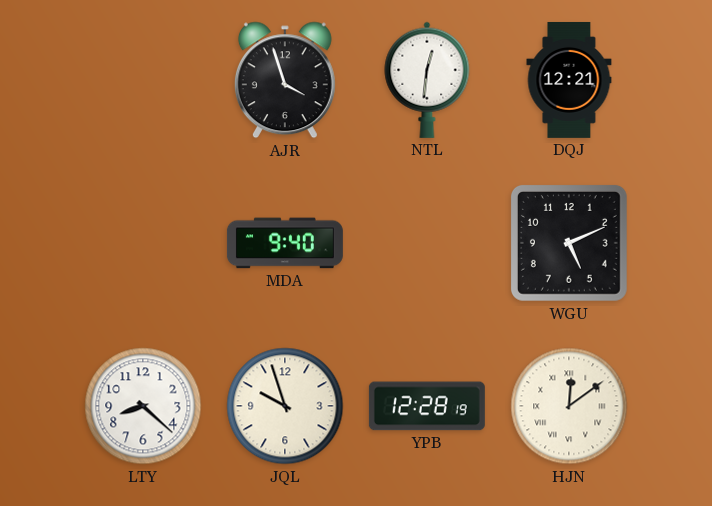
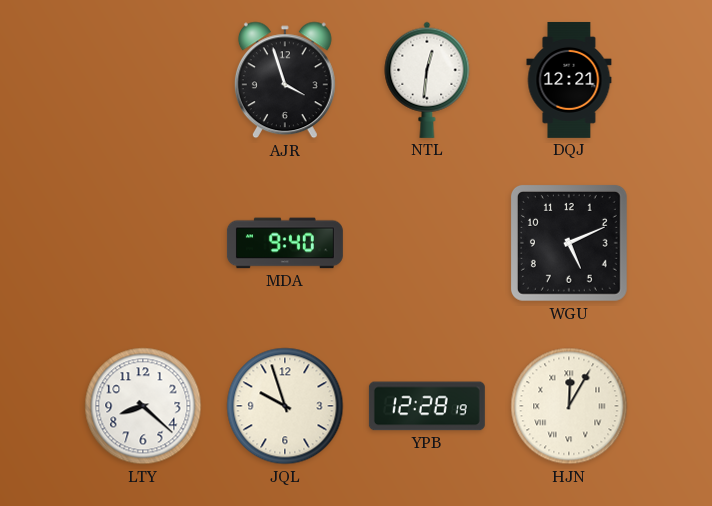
HJN: 12:09 -> 12:05 (569, 406)
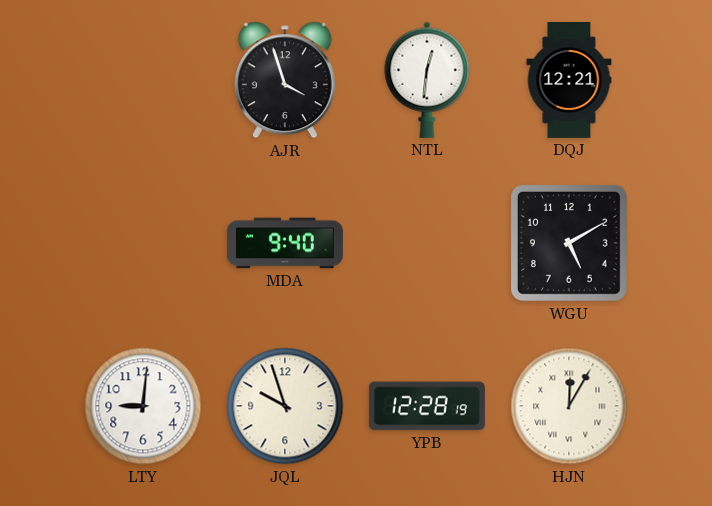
WGU: 5:11 -> 5:10 (569, 243)
LTY: 8:22 -> 9:01 (143, 406)
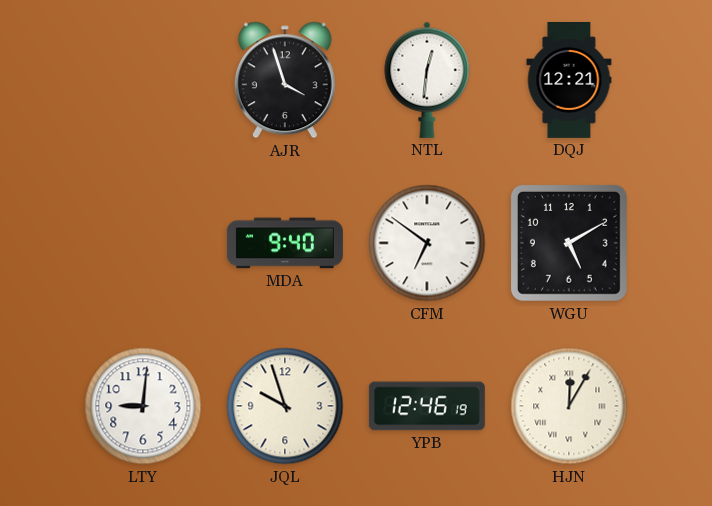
CFM: none -> 6:51 (427, 243)
YPB: 12:28 -> 12:46 (427, 406)
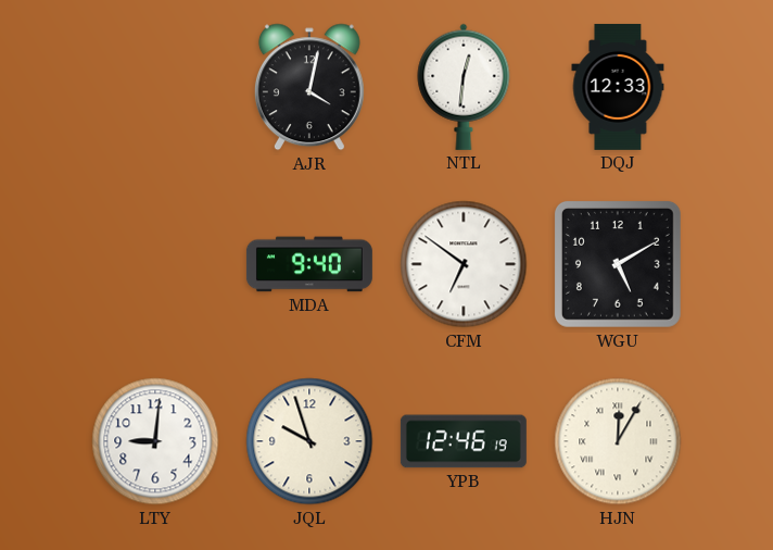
AJR: 3:57 -> 4:02 (309, 87)
DQJ: 12:21 -> 12:33 (618, 87)
